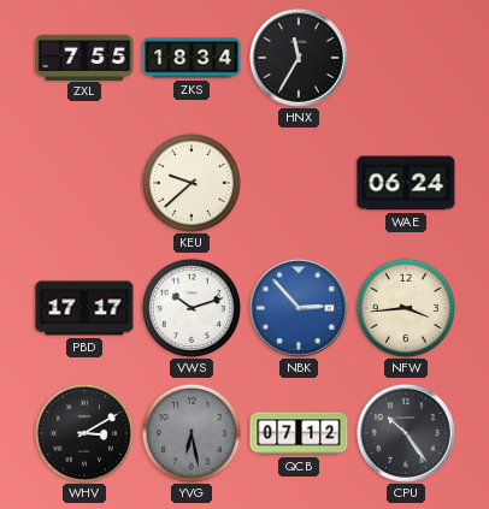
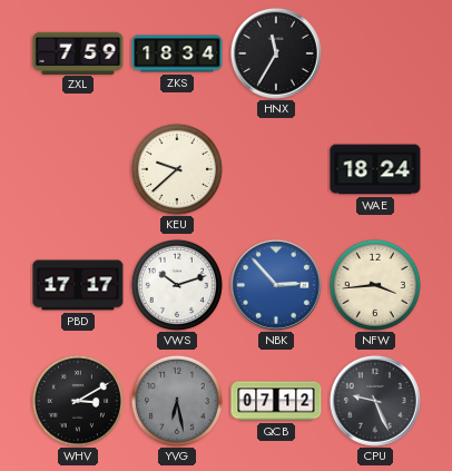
ZXL: 7:55 -> 7:59 (78, 52)
WAE: 06:24 -> 18:24 (375, 169)
CPU: 10:24 -> 9:26 (375, 401)
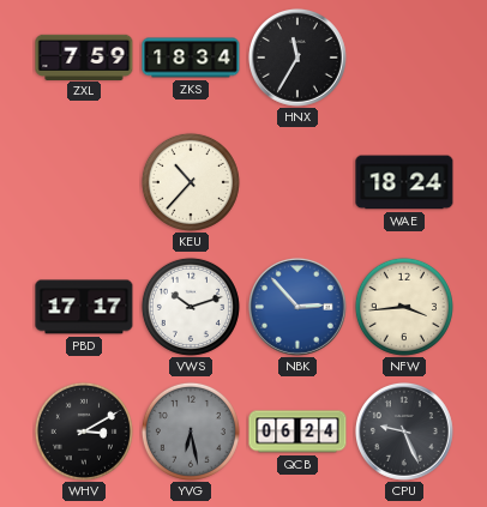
KEU: 9:38 -> 10:37 (191, 182)
QCB: 07:12 -> 06:24 (297, 431)
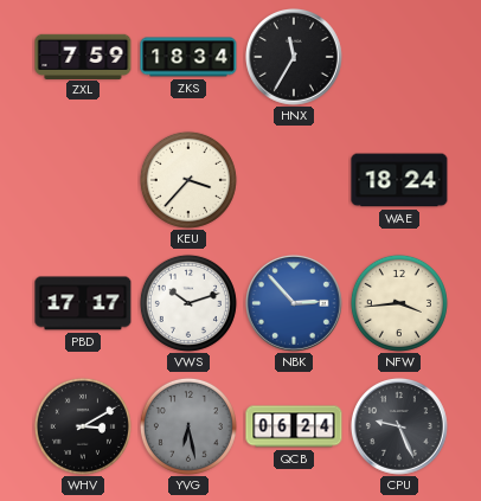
KEU: 10:37 -> 3:37 (188, 180)
